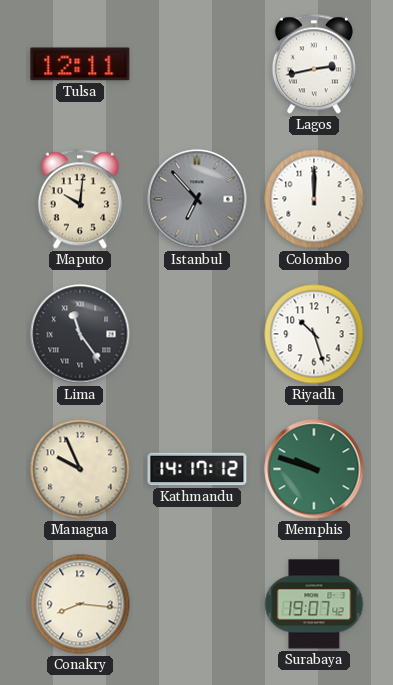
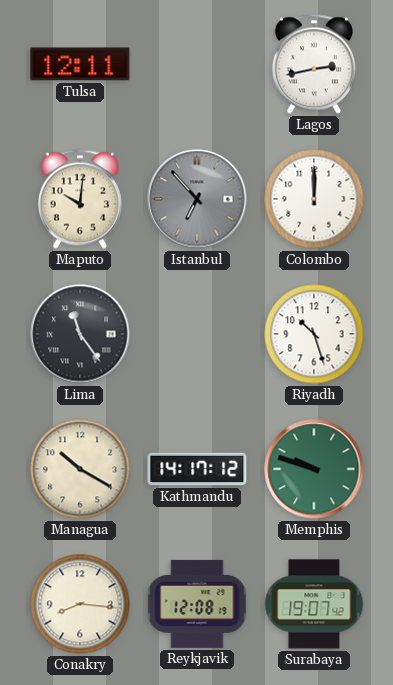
Managua: 9:56 -> 10:20 (80, 469)
Reykjavik: none -> 12:08 (197, 604)
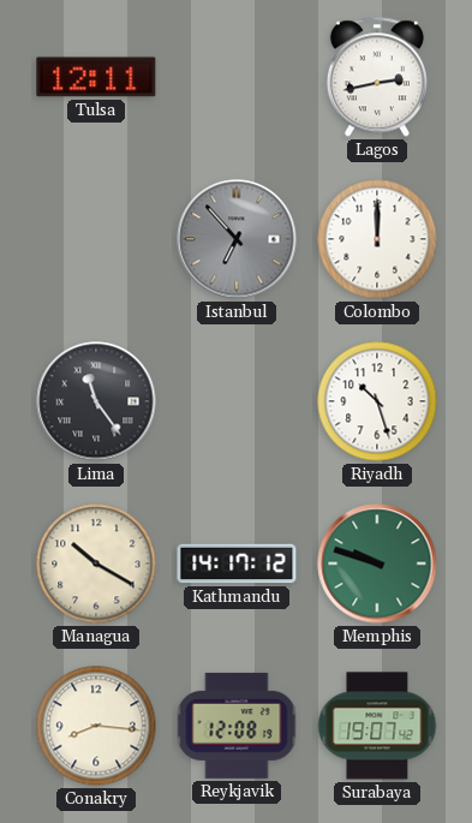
Maputo: 10:01 -> none (80, 199)
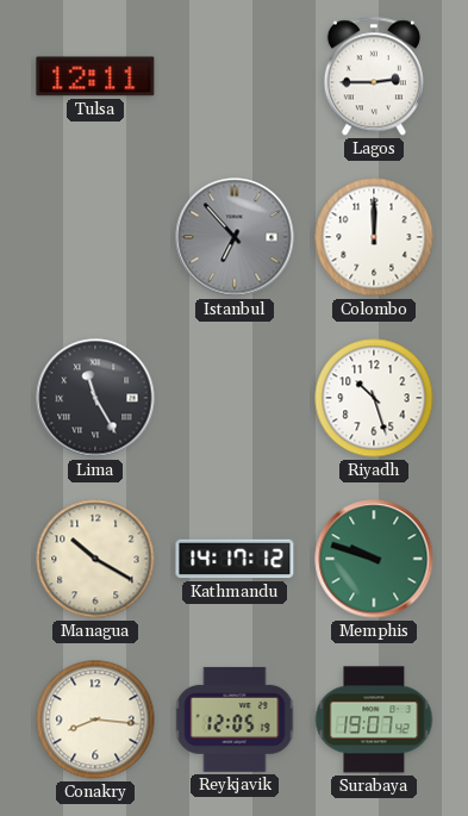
Lagos: 2:43 -> 2:45 (374, 76)
Lima: 11:24 -> 11:25 (95, 398)
Reykjavik: 12:08 -> 12:05 (235, 720)
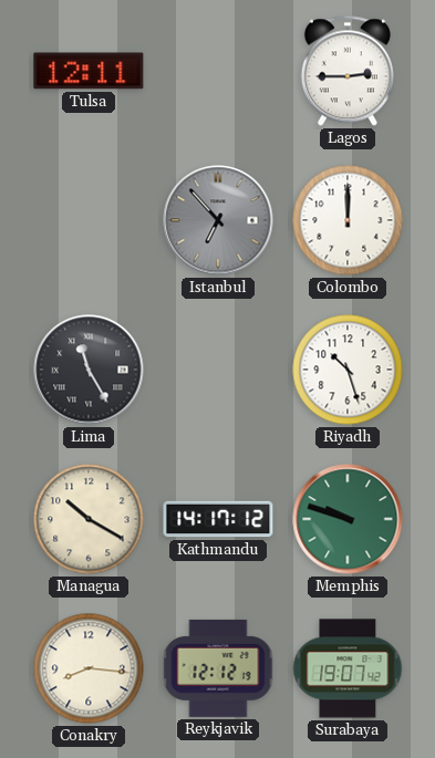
Reykjavik: 12:05 -> 12:12 (218, 668)
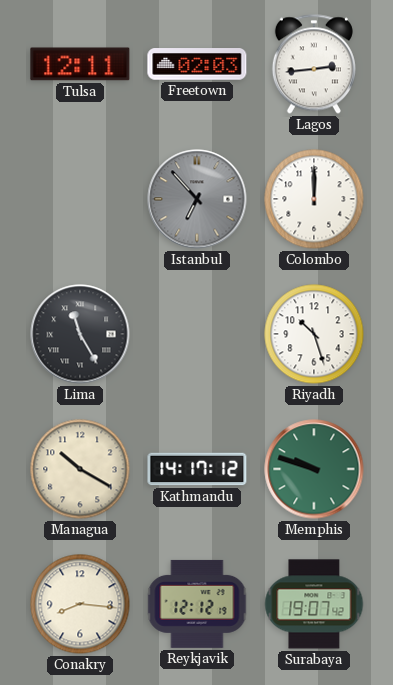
Freetown: none -> 02:03 (197, 64)
Lagos: 2:45 -> 2:44 (314, 64)
